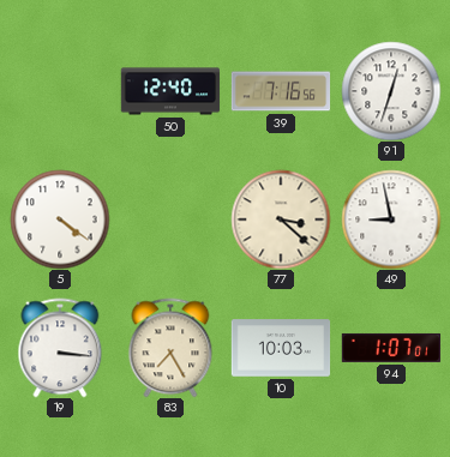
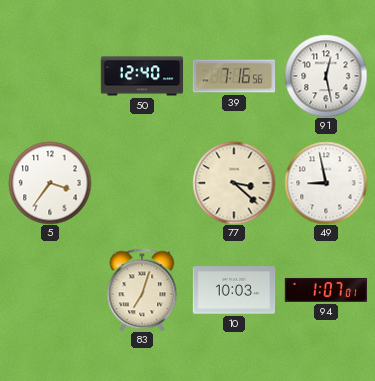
91: 12:33 -> 12:28 (326, 76)
5: 4:21 -> 3:36 (50, 183)
19: 3:16 -> none (60, 348)
83: 7:25 -> 7:03 (142, 290)
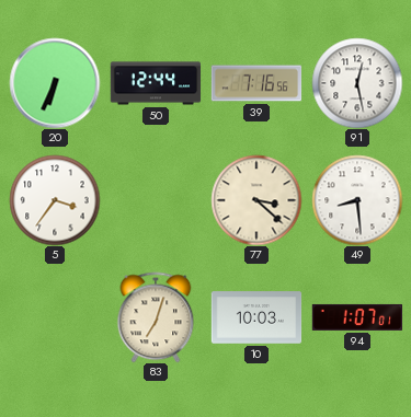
20: none -> 6:34 (55, 83)
50: 12:40 -> 12:44 (156, 83)
49: 8:58 -> 8:29 (357, 200)
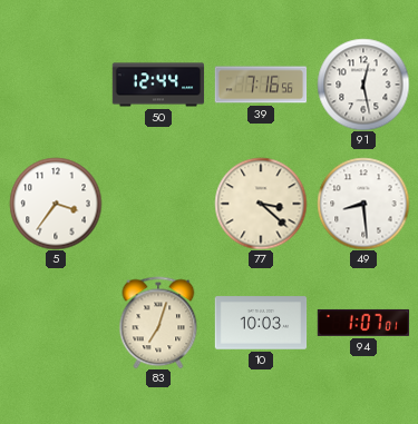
20: 6:34 -> none (55, 83)
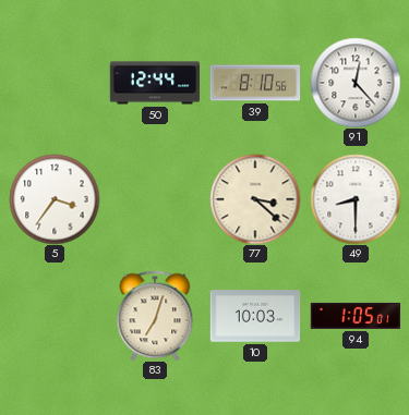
39: 7:16 -> 8:10 (255, 83)
91: 12:28 -> 12:23 (356, 83)
49: 8:29 -> 8:30 (356, 199)
94: 1:07 -> 1:05 (356, 316)
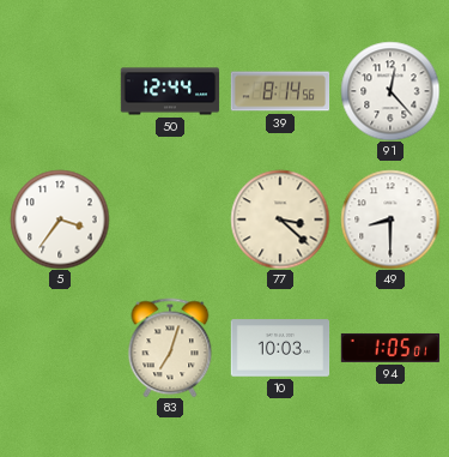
39: 8:10 -> 8:14 (280, 91)
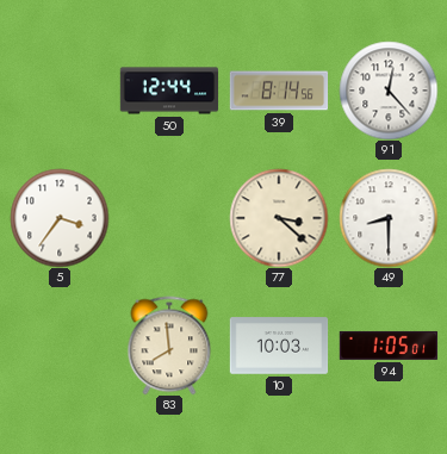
83: 7:03 -> 7:59 (169, 346)
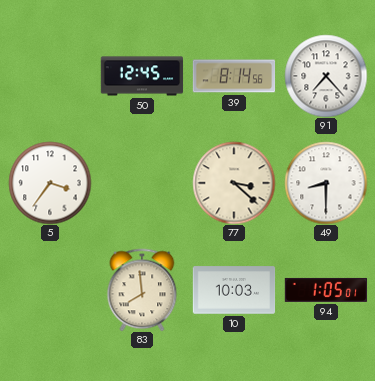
50: 12:44 -> 12:45 (142, 76)
91: 12:23 -> 7:23 (326, 76)
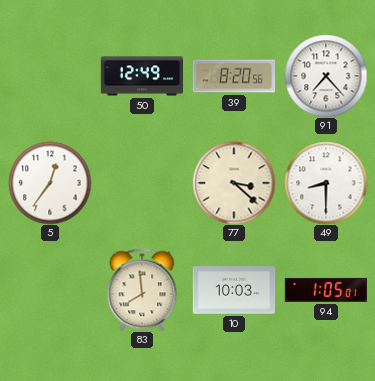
50: 12:45 -> 12:49 (142, 76)
39: 8:14 -> 8:20 (234, 76)
5: 3:36 -> 12:36 (50, 183)
